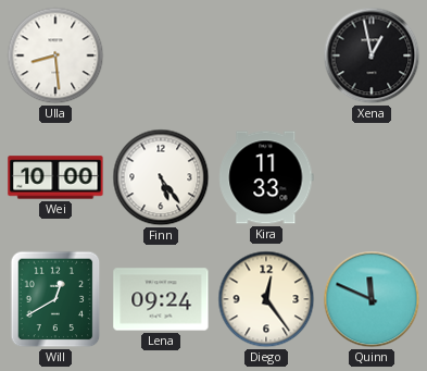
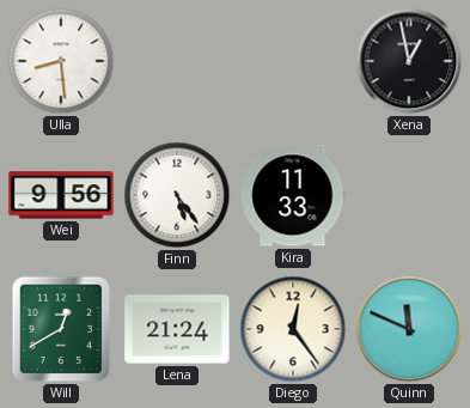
Wei: 10:00 -> 9:56 (61, 195)
Lena: 09:24 -> 21:24 (177, 329)
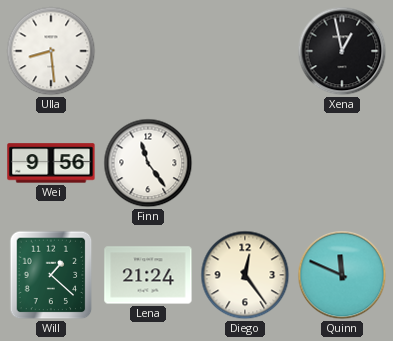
Finn: 5:24 -> 11:24 (148, 163)
Kira: 11:33 -> none (293, 195)
Will: 12:40 -> 1:22 (51, 275)
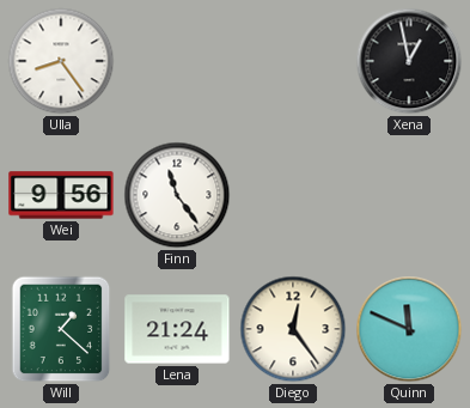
Ulla: 8:29 -> 8:24 (61, 61)
